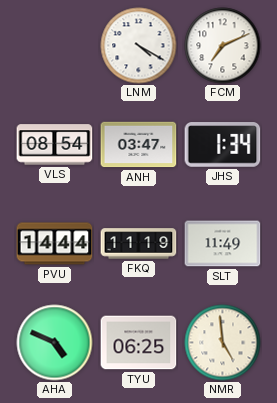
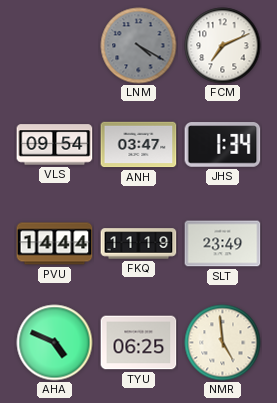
LNM dial: white -> grey (139, 46)
VLS: 08:54 -> 09:54 (55, 145)
SLT: 11:49 -> 23:49 (223, 244)
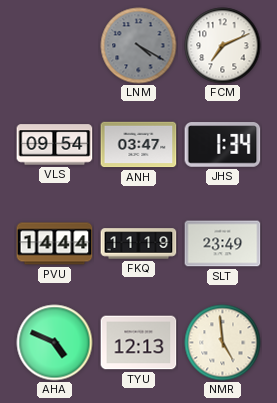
TYU: 06:25 -> 12:13 (139, 343)
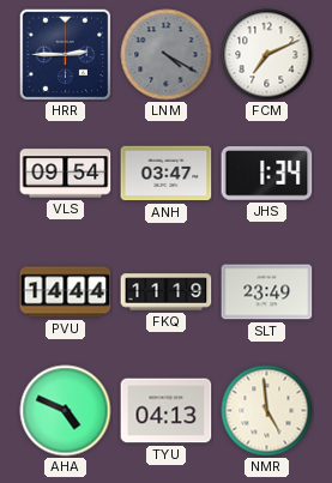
HRR: none -> 2:45 (65, 54)
TYU: 12:13 -> 04:13 (167, 411)
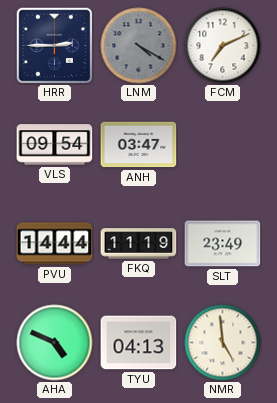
JHS: 1:34 -> none (267, 174)
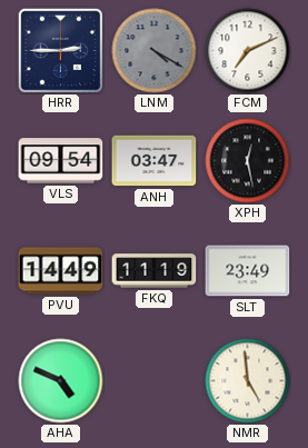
XPH: none -> 12:28 (248, 161)
PVU: 14:44 -> 14:49 (61, 271)
TYU: 04:13 -> none (139, 343)
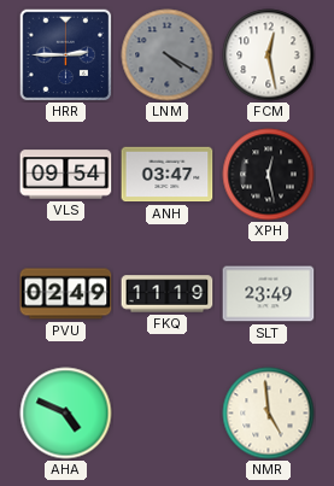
FCM: 7:11 -> 12:28 (269, 55)
PVU: 14:49 -> 02:49 (66, 294)
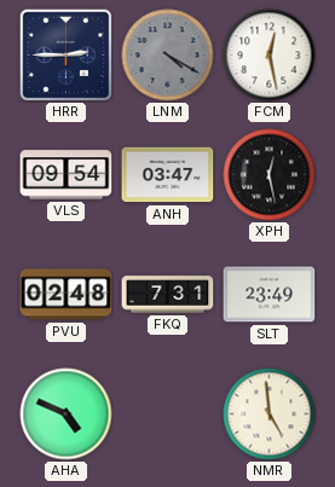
PVU: 02:49 -> 02:48 (67, 295)
FKQ: 11:19 -> 7:31 (168, 295)
